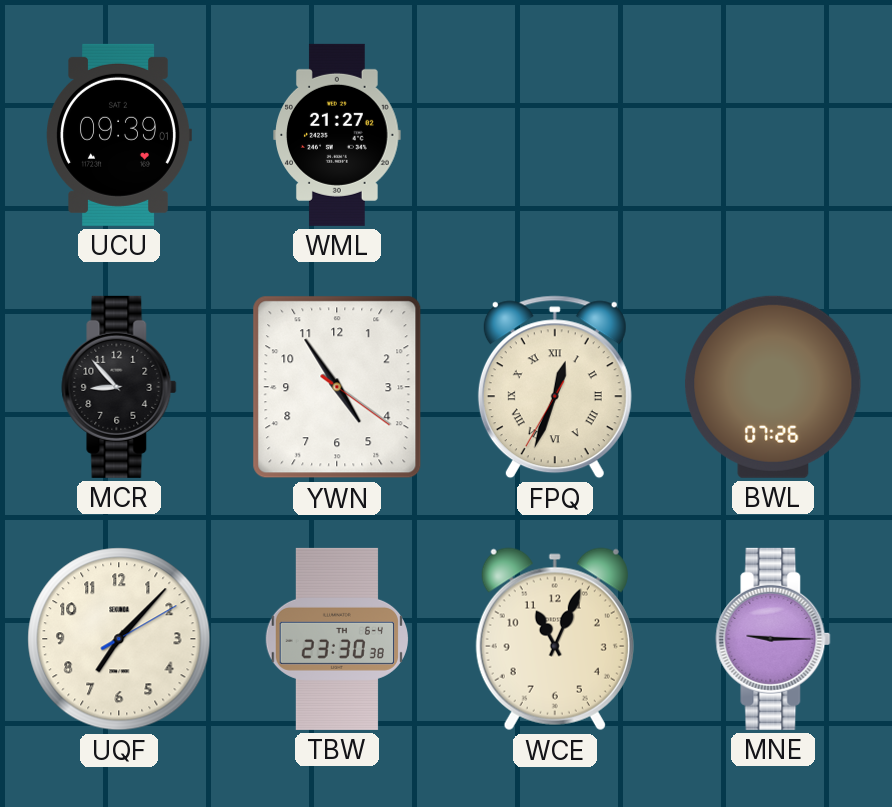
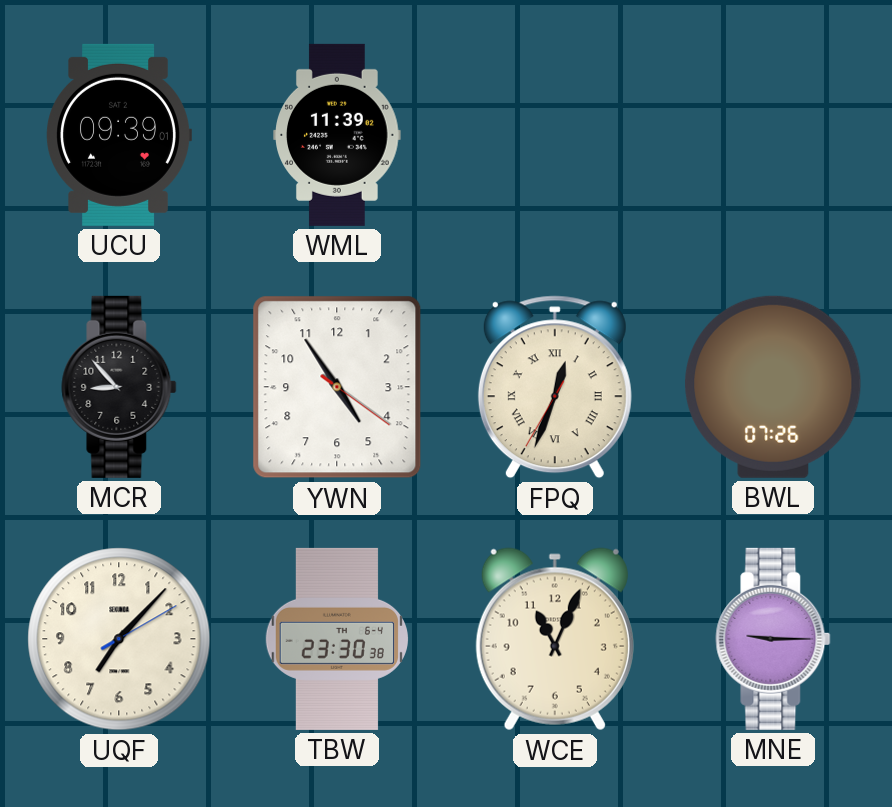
WML: 21:27 -> 11:39 (337, 135)
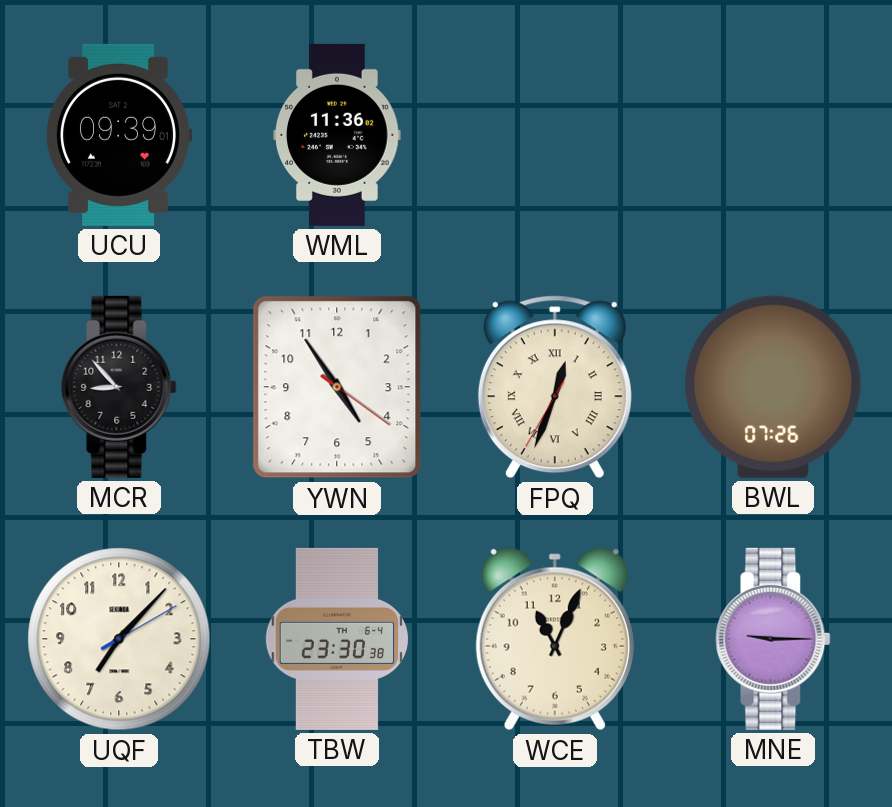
WML: 11:39 -> 11:36 (337, 135)
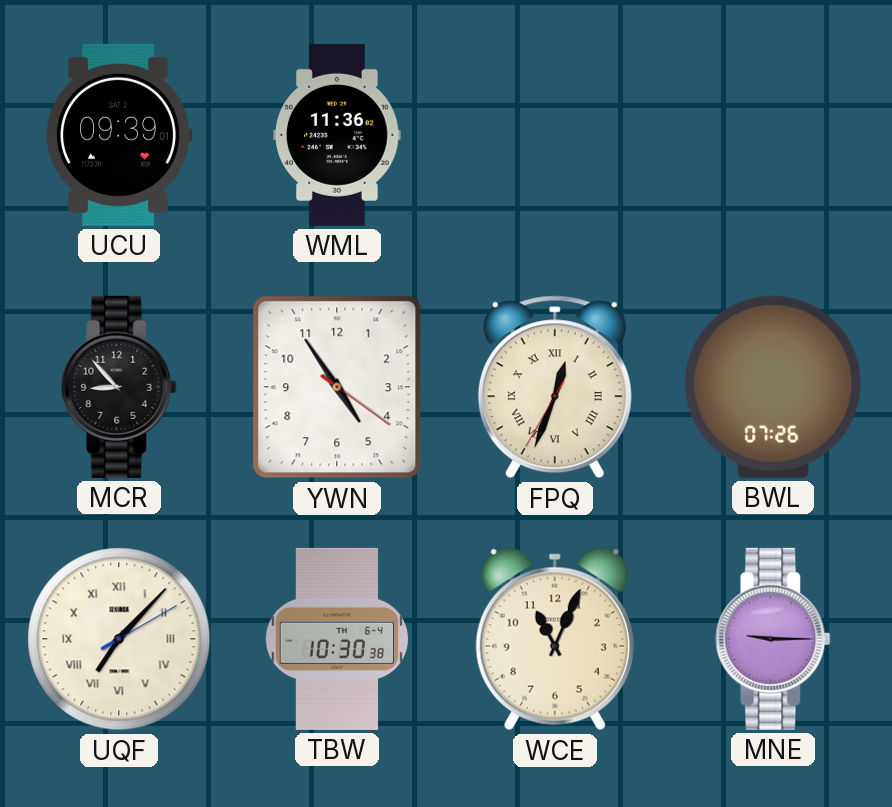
UQF numerals: Arabic -> Roman (119, 639)
TBW: 23:30 -> 10:30 (336, 639)
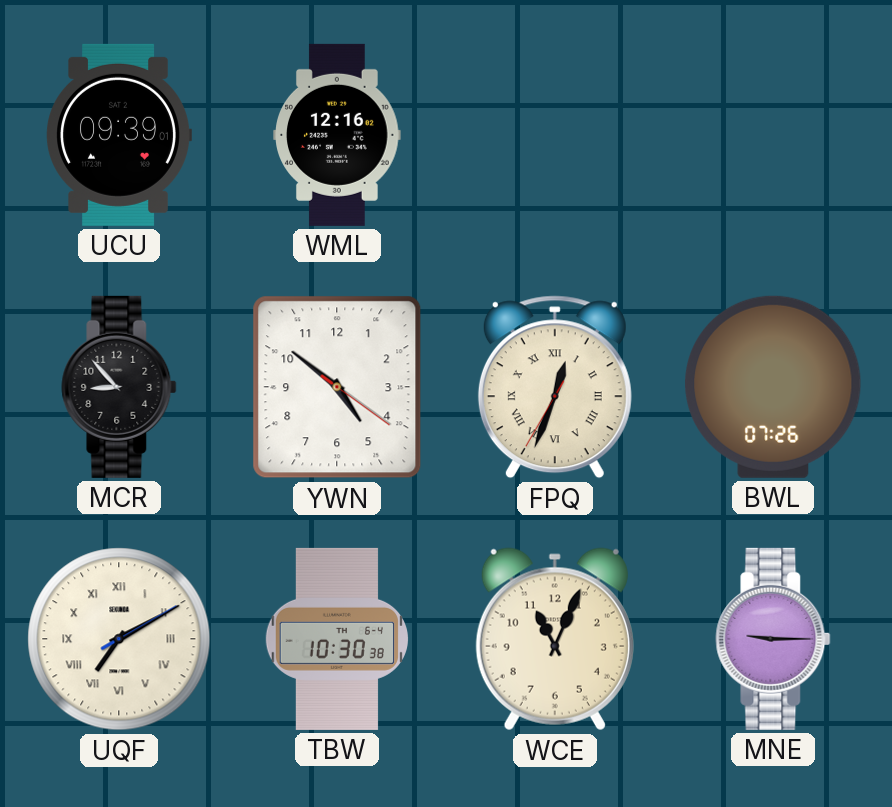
WML: 11:36 -> 12:16 (337, 135)
YWN: 4:54 -> 4:51 (337, 387)
UQF: 7:07 -> 7:10 (119, 639)
